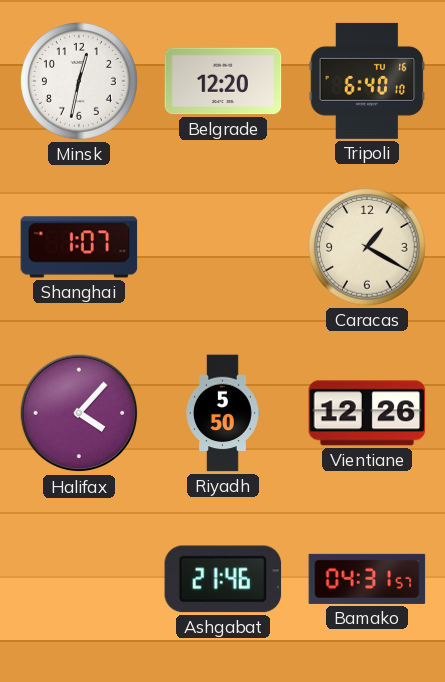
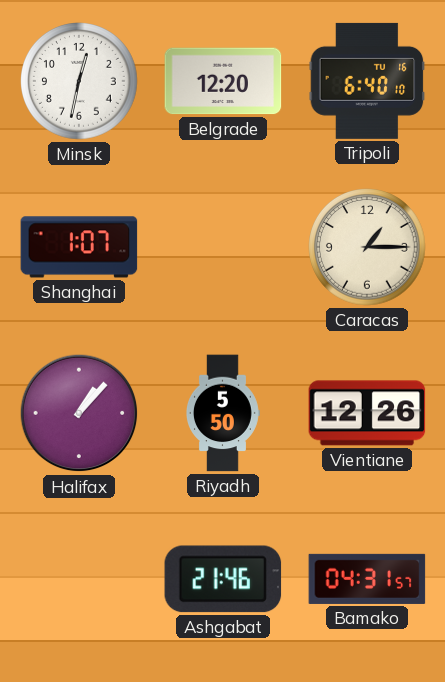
Caracas: 1:20 -> 1:15 (368, 248)
Halifax: 4:07 -> 1:07 (79, 413)
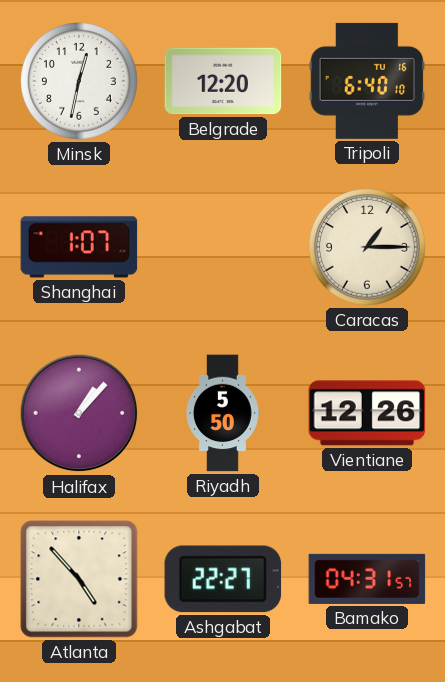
Atlanta: none -> 4:53 (79, 579)
Ashgabat: 21:46 -> 22:27 (223, 579)
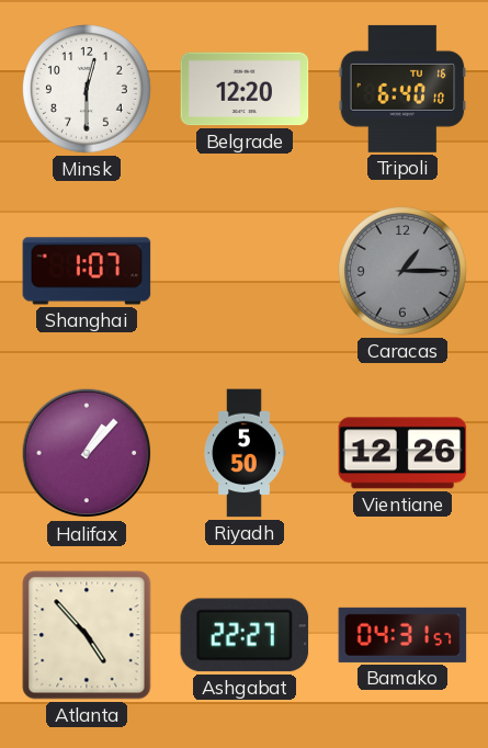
Minsk: 12:32 -> 12:30 (88, 90)
Caracas dial: cream -> grey (404, 272)
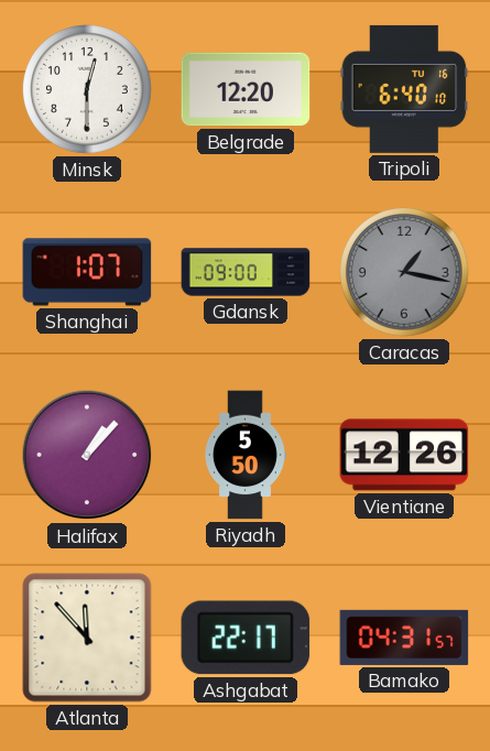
Gdansk: none -> 09:00 (246, 272)
Caracas: 1:15 -> 1:17 (405, 273)
Atlanta: 4:53 -> 11:53 (87, 638)
Ashgabat: 22:27 -> 22:17 (246, 638)
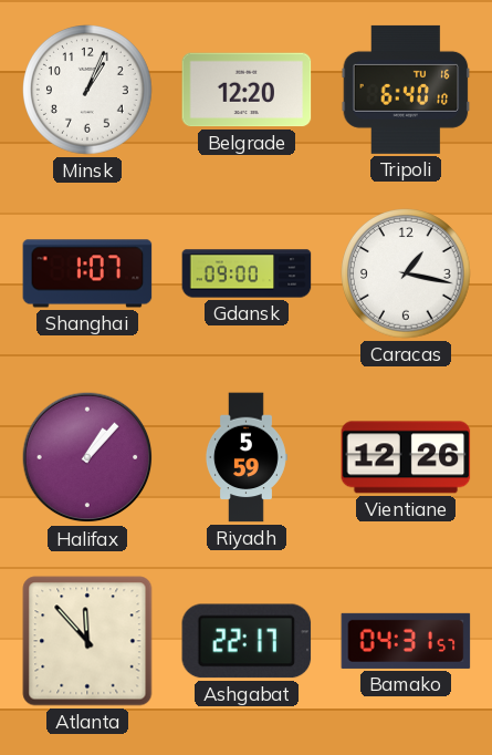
Minsk: 12:30 -> 1:04 (88, 91)
Caracas dial: grey -> white (407, 275)
Riyadh: 5:50 -> 5:59 (247, 457)
